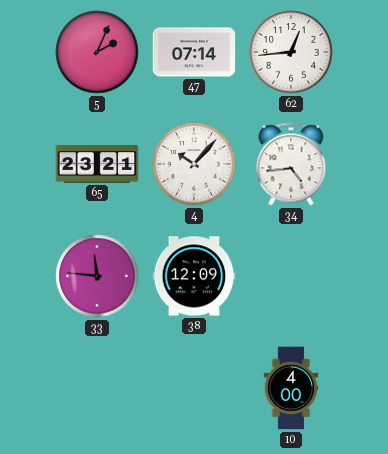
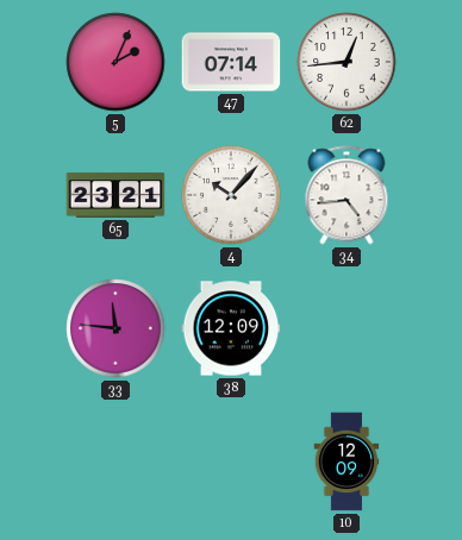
10: 4:00 -> 12:09 (346, 461)
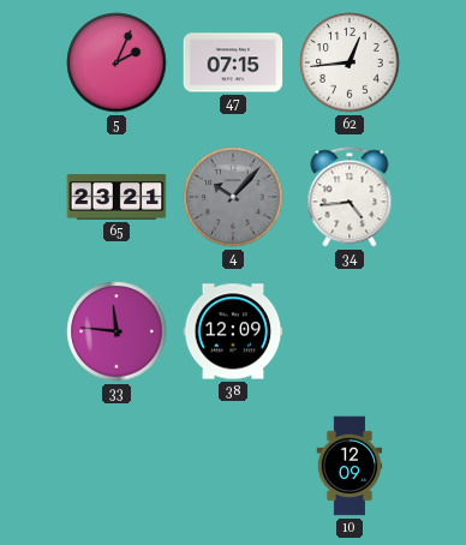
47: 07:14 -> 07:15 (233, 62)
4 dial: white -> grey (233, 197)
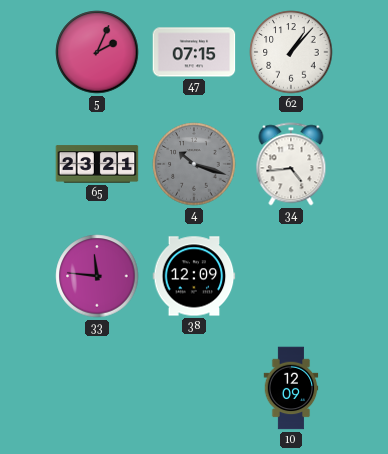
62: 12:44 -> 1:07 (291, 52)
4: 10:07 -> 10:18 (194, 164)
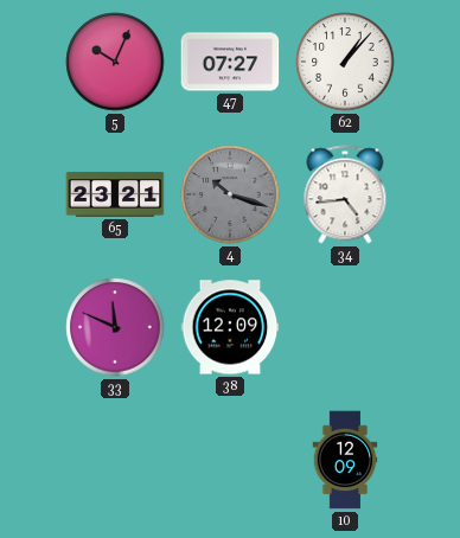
5: 2:04 -> 10:04 (115, 62)
47: 07:15 -> 07:27 (230, 62)
33: 11:46 -> 11:49 (115, 327)
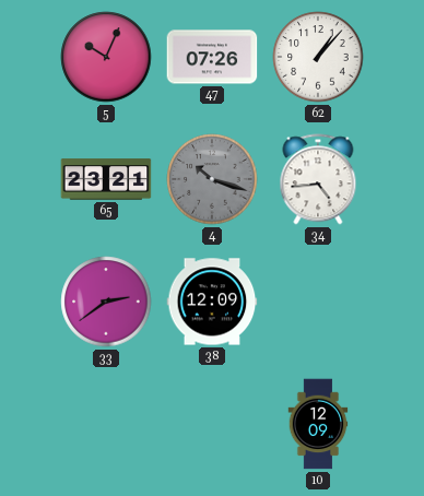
47: 07:27 -> 07:26 (212, 57)
33: 11:49 -> 2:39 (106, 302)
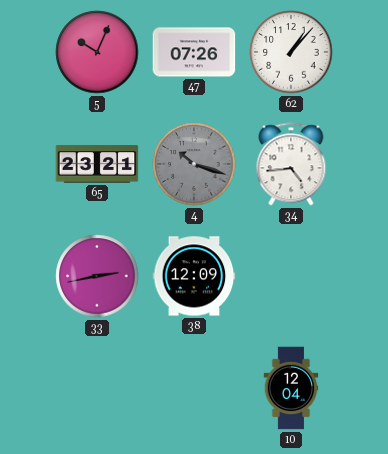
33: 2:39 -> 2:43 (97, 276)
10: 12:09 -> 12:04 (291, 388)
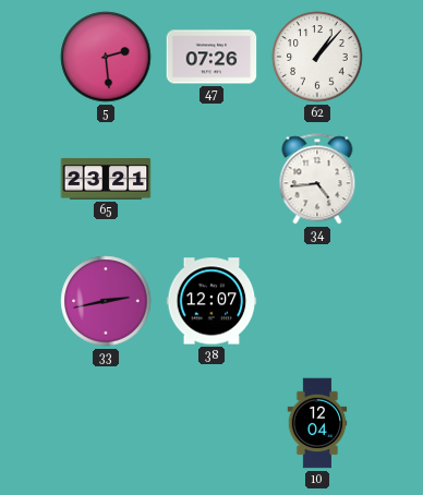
5: 10:04 -> 2:29 (106, 57)
4: 10:18 -> none (194, 164)
38: 12:09 -> 12:07 (211, 301)
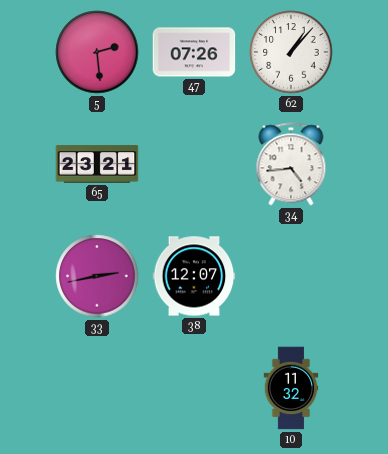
10: 12:04 -> 11:32 (291, 388)
